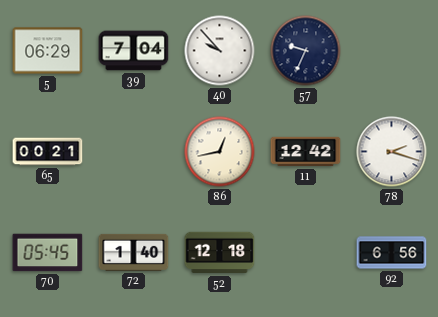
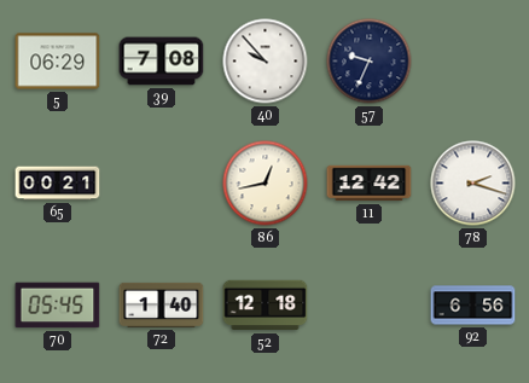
39: 7:04 -> 7:08 (162, 62)
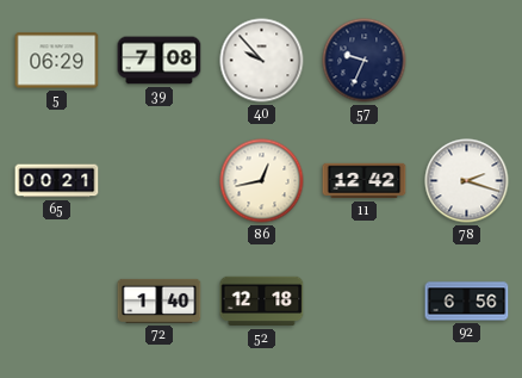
70: 05:45 -> none (58, 306)
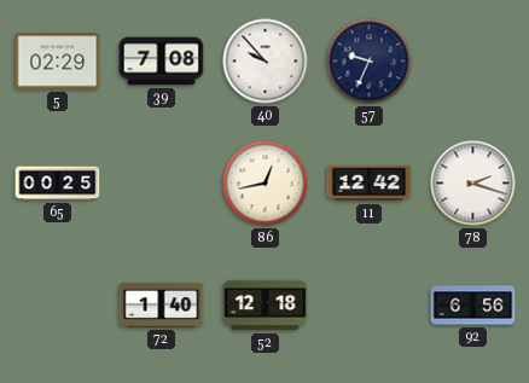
5: 06:29 -> 02:29 (58, 62)
65: 00:21 -> 00:25 (58, 184)
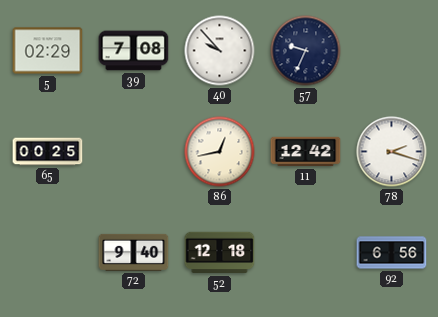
72: 1:40 -> 9:40 (134, 252)
